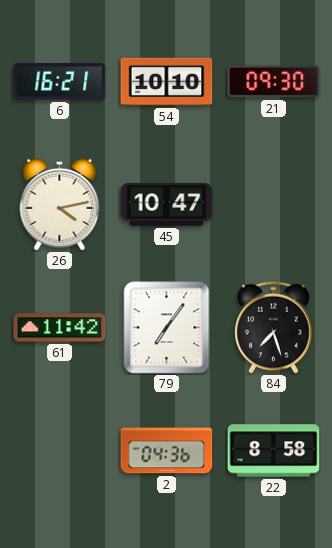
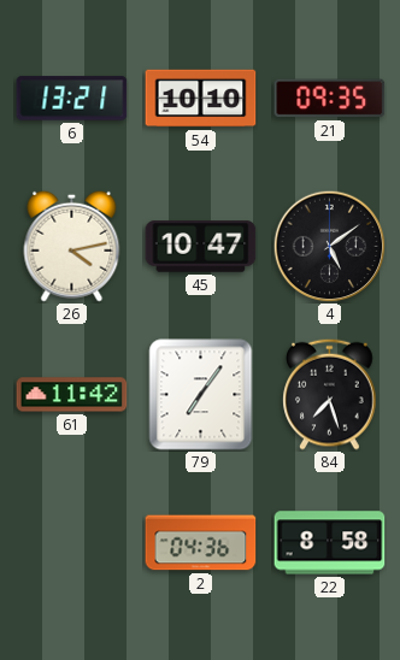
6: 16:21 -> 13:21 (72, 99)
21: 09:30 -> 09:35 (330, 99)
4: none -> 5:09 (329, 246)
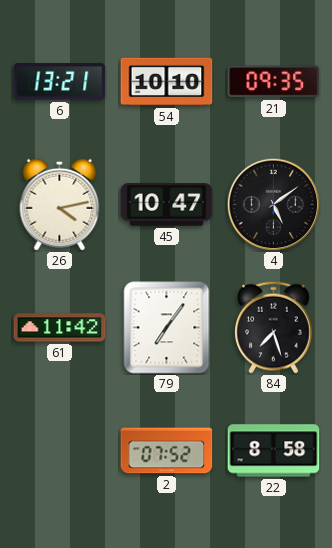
2: 04:36 -> 07:52 (167, 451)
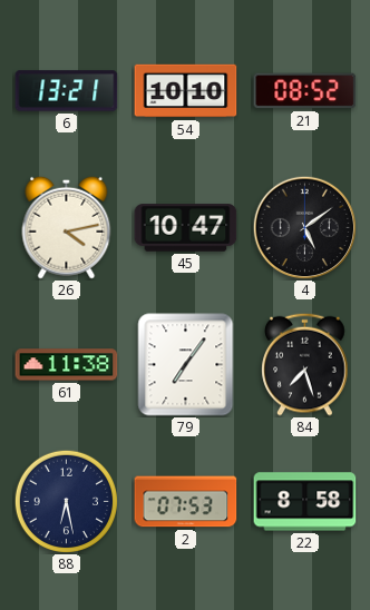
21: 09:35 -> 08:52 (305, 91)
61: 11:42 -> 11:38 (67, 365)
88: none -> 6:28 (66, 501)
2: 07:52 -> 07:53 (186, 502)
